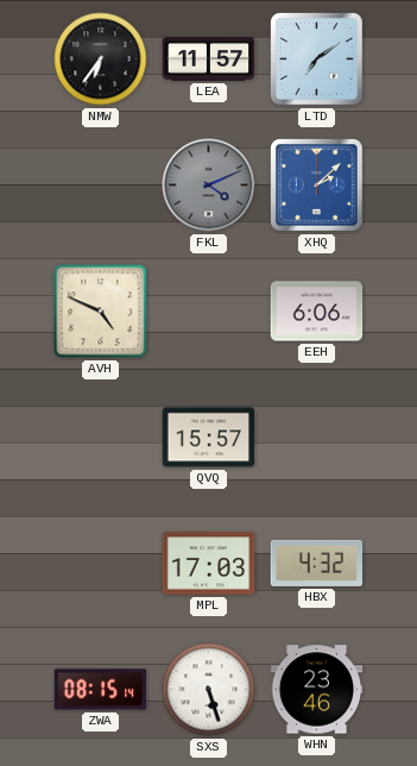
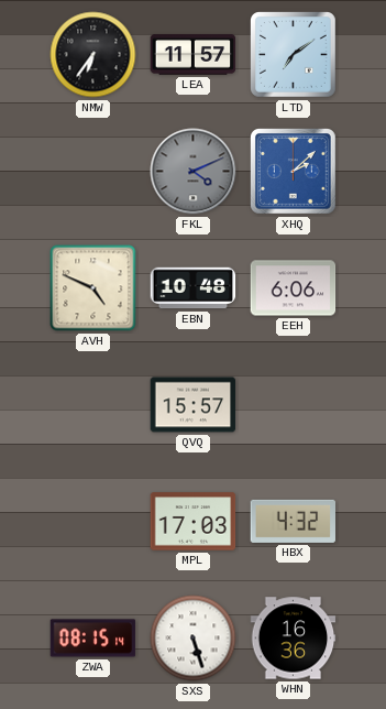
EBN: none -> 10:48 (194, 288)
WHN: 23:46 -> 16:36 (294, 639)
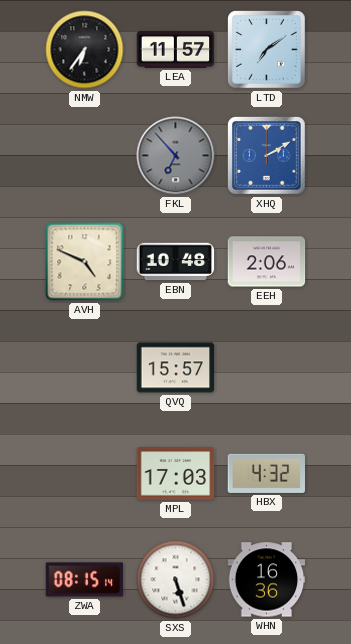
FKL: 4:11 -> 6:53 (176, 156)
XHQ: 2:08 -> 2:10 (267, 156)
EEH: 6:06 -> 2:06 (267, 262)
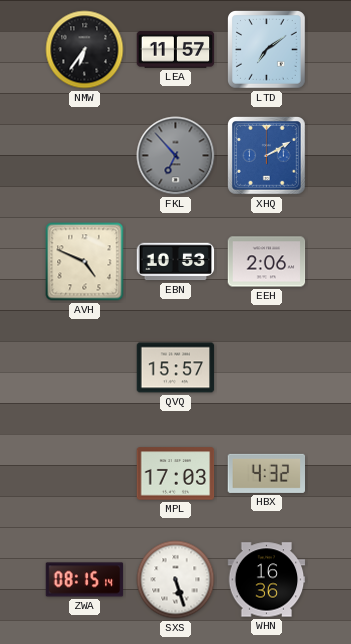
EBN: 10:48 -> 10:53 (176, 262)
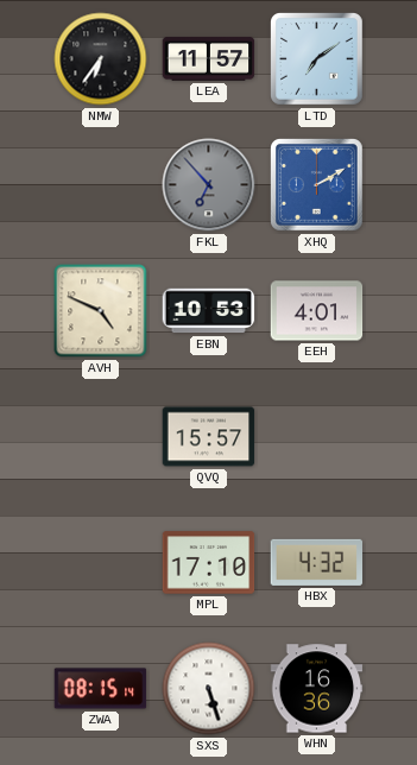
EEH: 2:06 -> 4:01 (317, 311)
MPL: 17:03 -> 17:10 (209, 563)
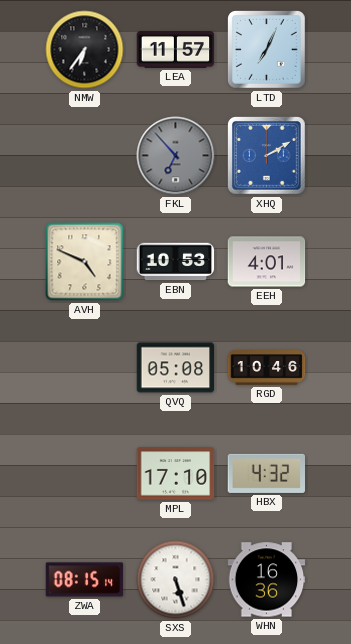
LTD: 7:09 -> 7:04 (267, 50)
QVQ: 15:57 -> 05:08 (176, 368)
RGD: none -> 10:46 (267, 368)
